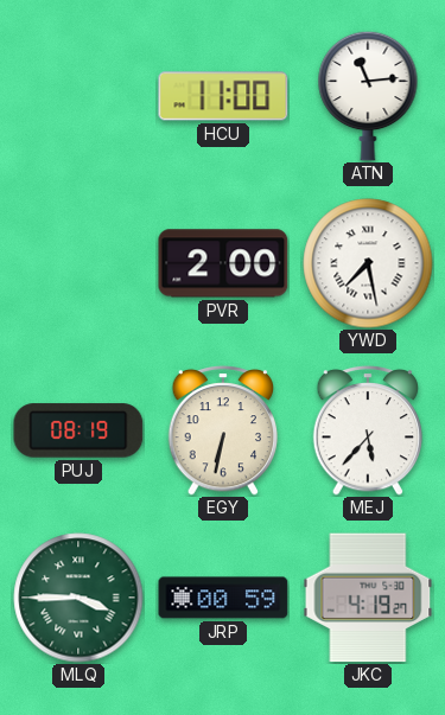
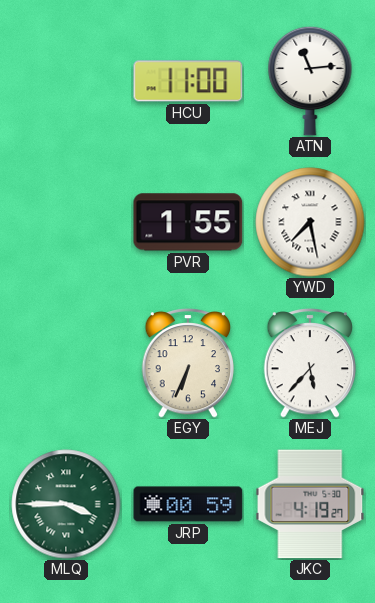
PVR: 2:00 -> 1:55 (188, 222)
PUJ: 08:19 -> none (78, 430)
EGY: 6:32 -> 6:34 (188, 363)
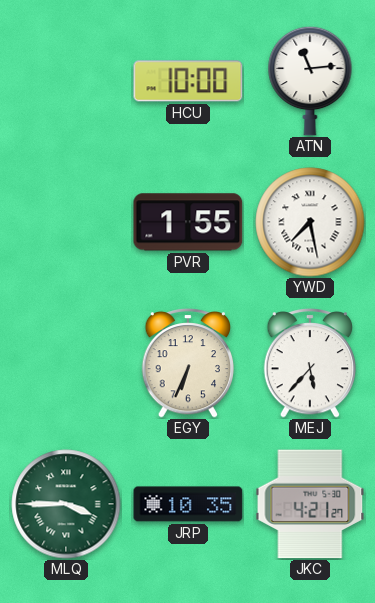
HCU: 11:00 -> 10:00 (188, 81)
JRP: 00:59 -> 10:35 (188, 504)
JKC: 4:19 -> 4:21 (310, 504)
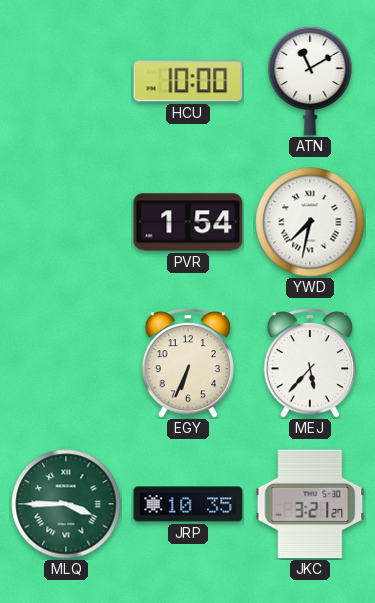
ATN: 11:14 -> 11:10 (310, 81)
PVR: 1:55 -> 1:54 (188, 222)
YWD: 7:28 -> 7:32 (310, 222)
JKC: 4:21 -> 3:21 (310, 504)
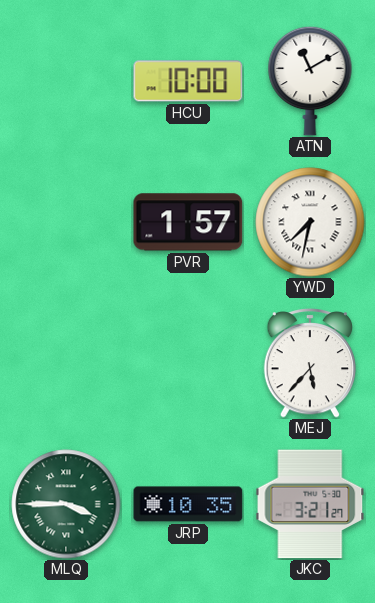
PVR: 1:54 -> 1:57 (188, 222)
EGY: 6:34 -> none (188, 363)
